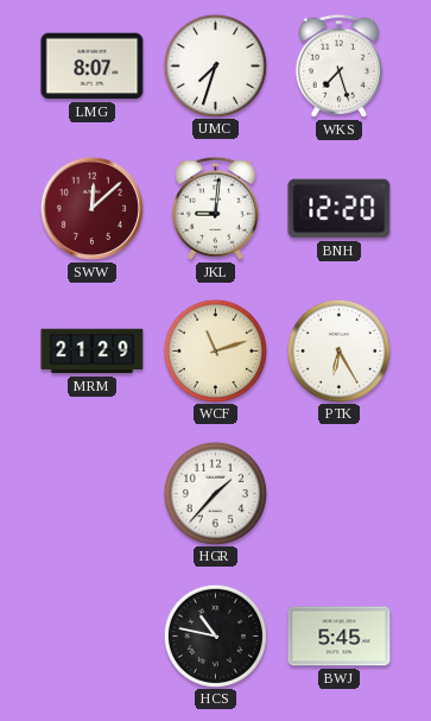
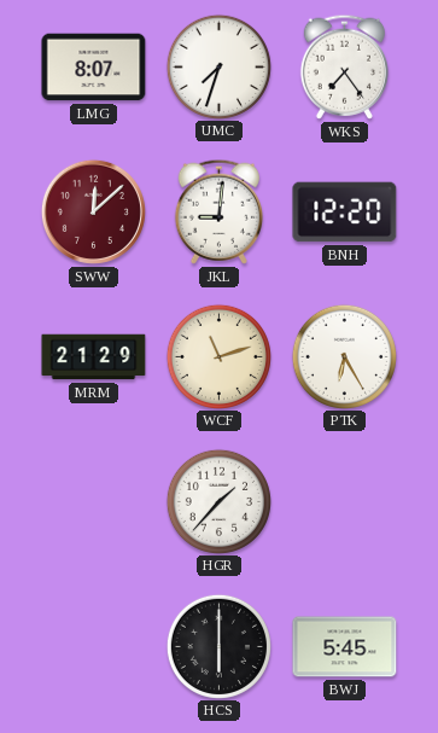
WKS: 7:27 -> 7:24 (344, 66)
HCS: 10:47 -> 6:00 (218, 646)
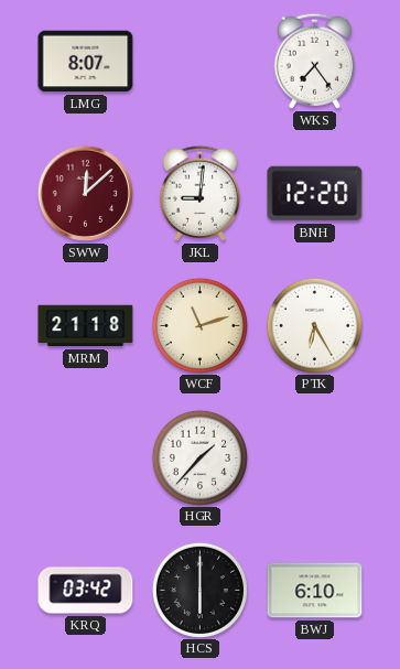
UMC: 7:33 -> none (218, 66)
MRM: 21:29 -> 21:18 (86, 326)
KRQ: none -> 03:42 (86, 591)
BWJ: 5:45 -> 6:10 (315, 591)
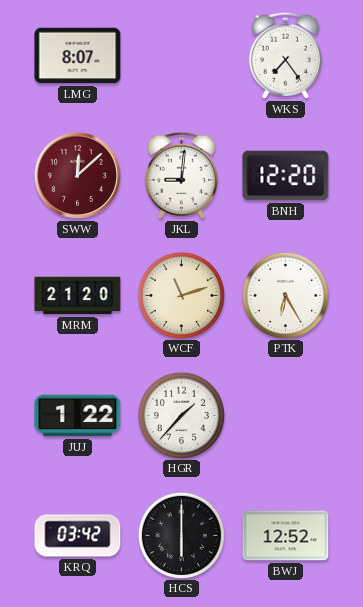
MRM: 21:18 -> 21:20 (78, 296)
JUJ: none -> 1:22 (78, 416)
BWJ: 6:10 -> 12:52 (286, 536)
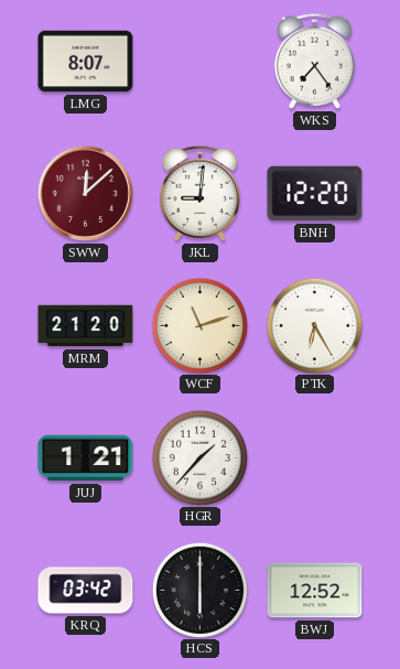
JUJ: 1:22 -> 1:21 (86, 458)
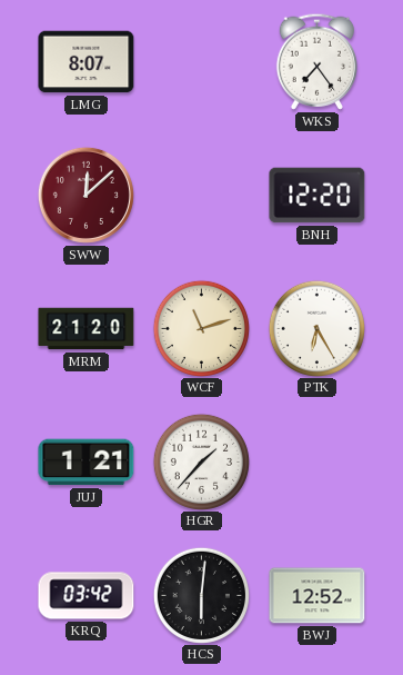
JKL: 9:01 -> none (199, 193)
HCS: 6:00 -> 6:01 (201, 595)
